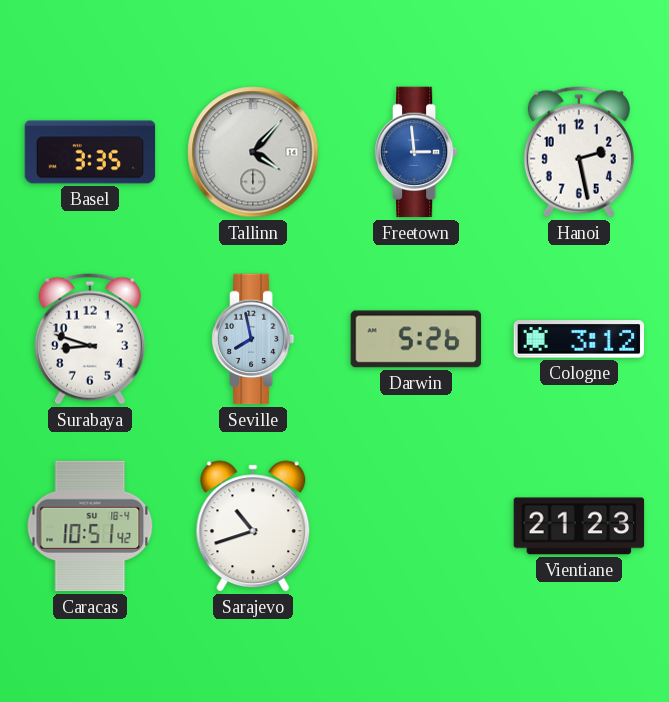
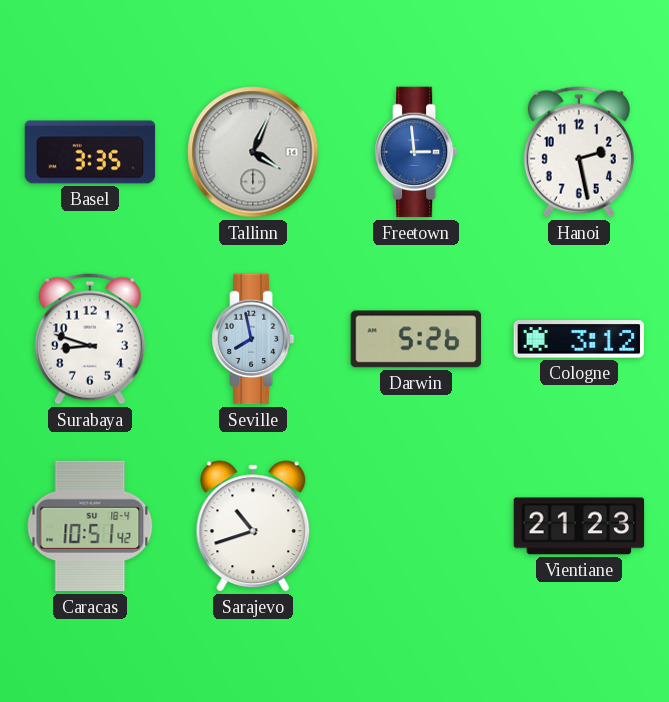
Tallinn: 4:07 -> 4:04 (253, 152)
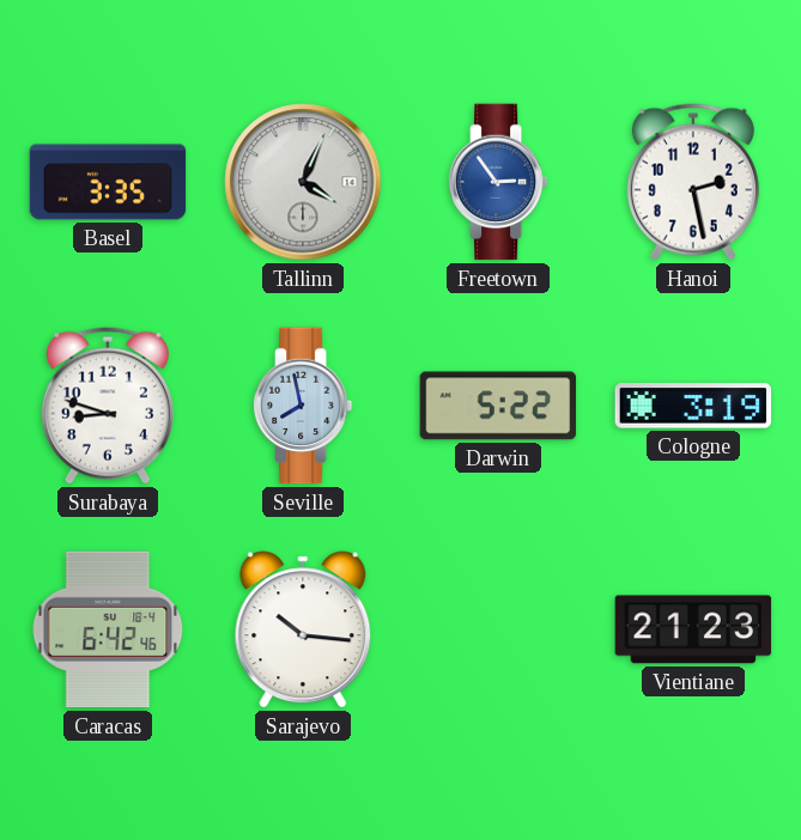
Freetown: 2:59 -> 2:54 (498, 182)
Darwin: 5:26 -> 5:22 (498, 406)
Cologne: 3:12 -> 3:19 (693, 406)
Caracas: 10:51 -> 6:42 (108, 629)
Sarajevo: 10:42 -> 10:16 (303, 629)
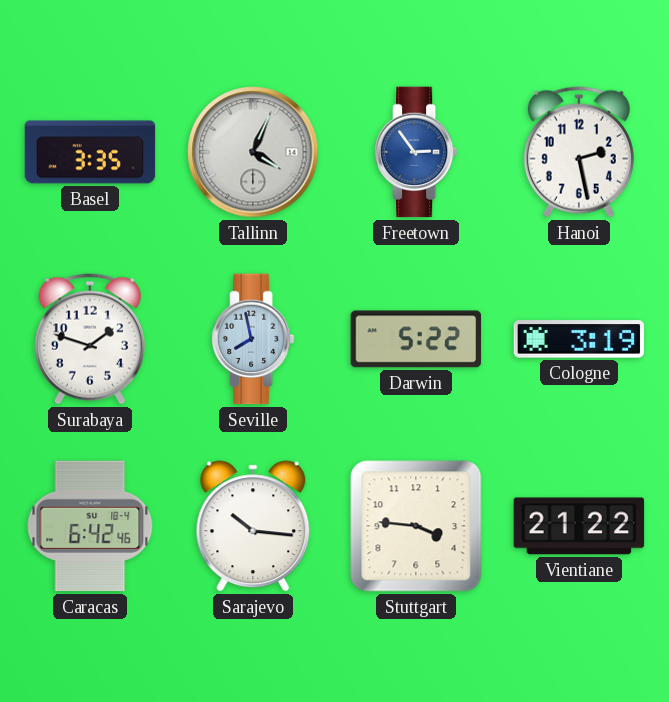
Surabaya: 8:48 -> 1:48 (90, 339)
Stuttgart: none -> 3:46 (416, 526)
Vientiane: 21:23 -> 21:22 (579, 526)
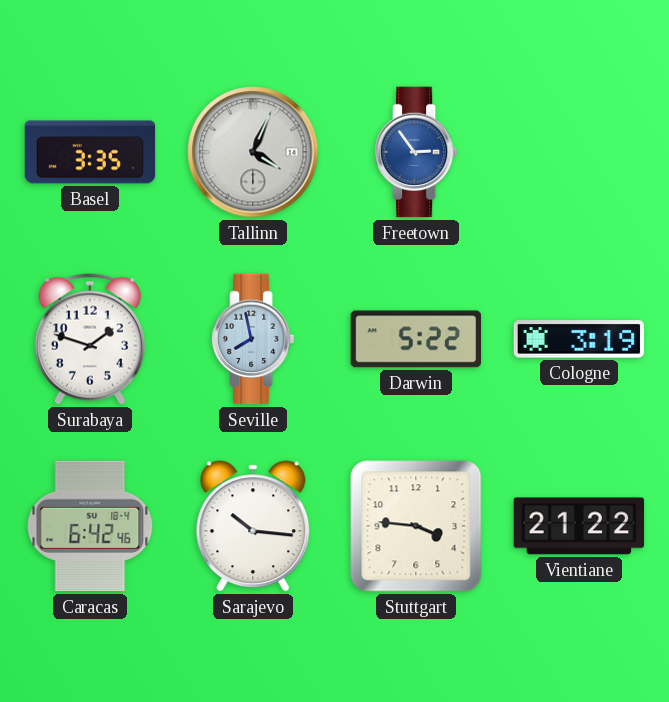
Hanoi: 2:28 -> none (579, 152)
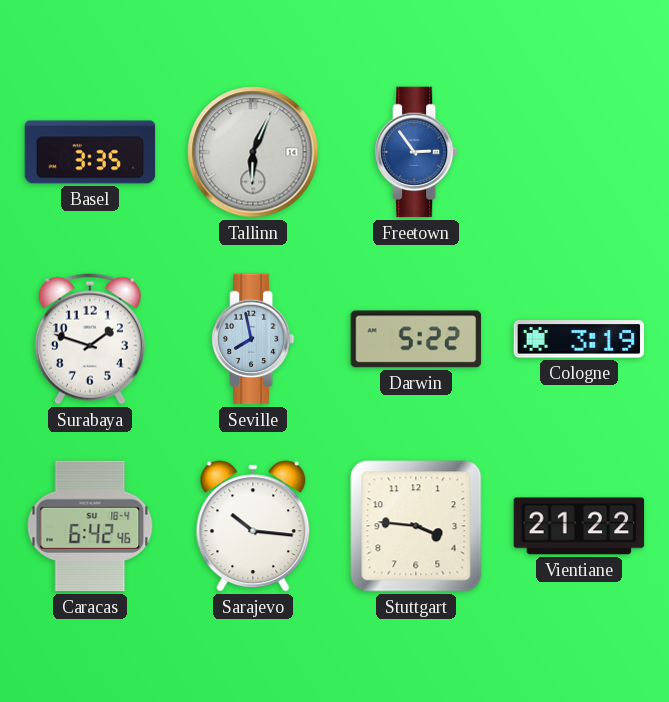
Tallinn: 4:04 -> 6:04 (253, 152)
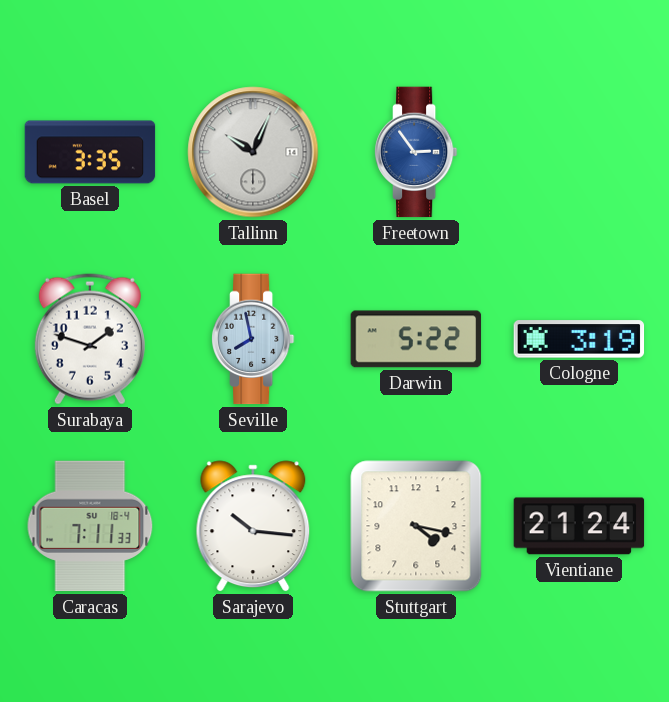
Tallinn: 6:04 -> 10:04 (253, 152)
Caracas: 6:42 -> 7:11 (90, 526)
Stuttgart: 3:46 -> 4:17 (416, 526)
Vientiane: 21:22 -> 21:24 (579, 526)
